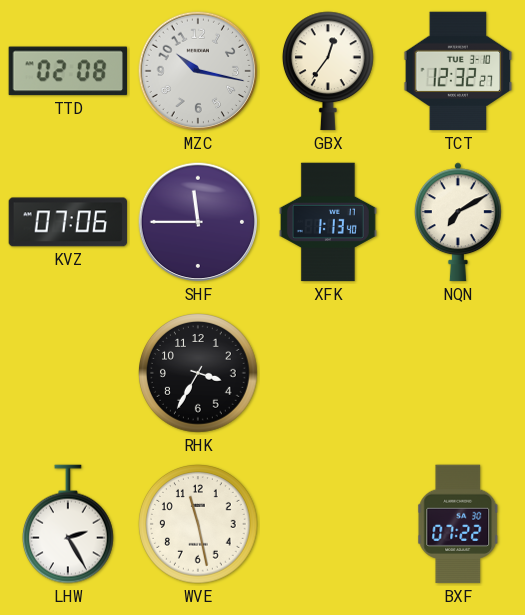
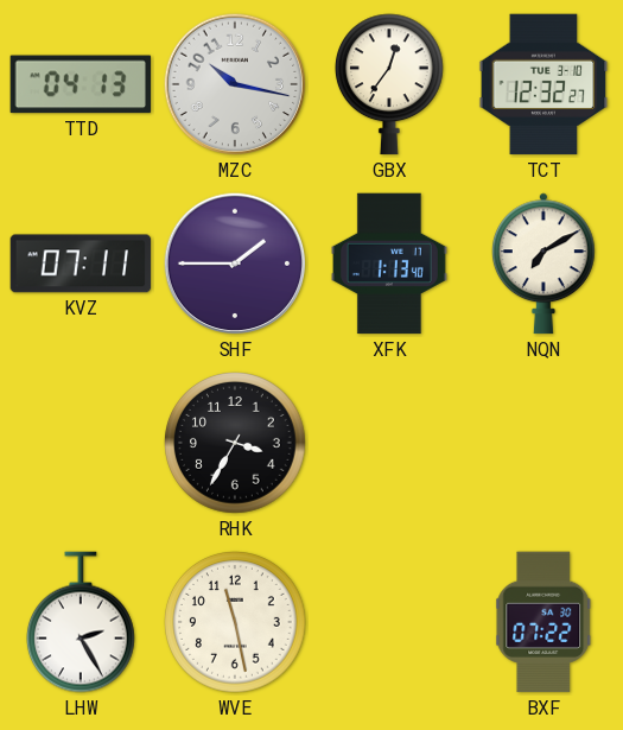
TTD: 02:08 -> 04:13 (80, 84)
KVZ: 07:06 -> 07:11 (81, 264)
SHF: 11:45 -> 1:45 (235, 264)
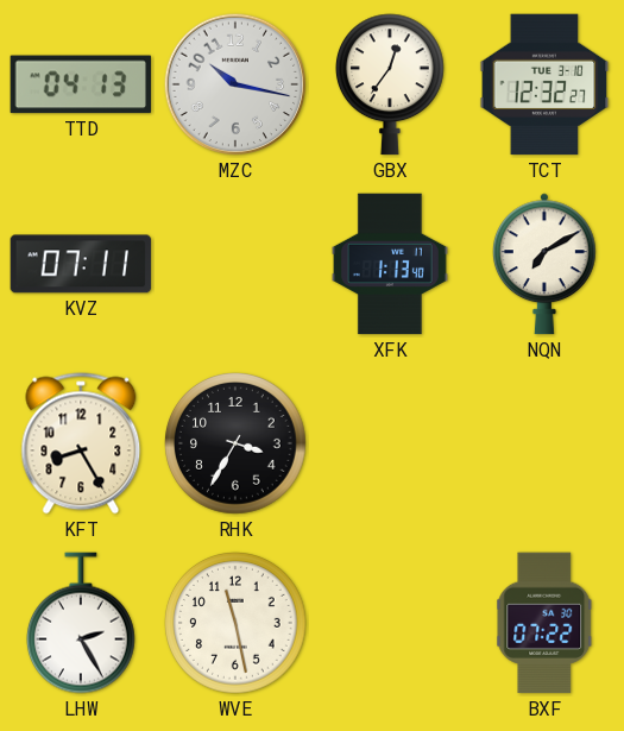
SHF: 1:45 -> none (235, 264)
KFT: none -> 8:25 (81, 443)
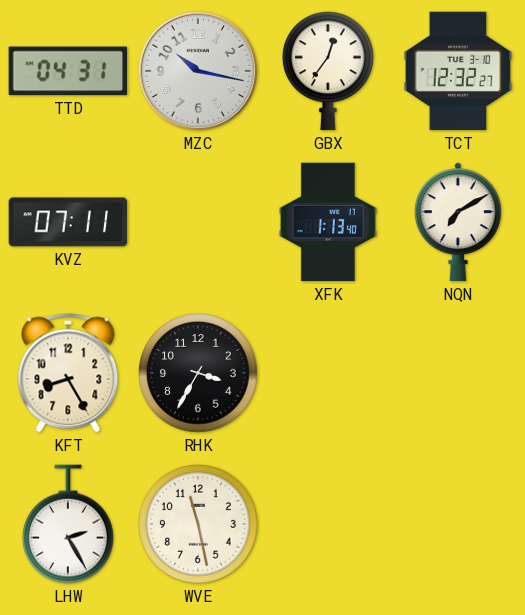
TTD: 04:13 -> 04:31 (67, 71)
BXF: 07:22 -> none (546, 623)
